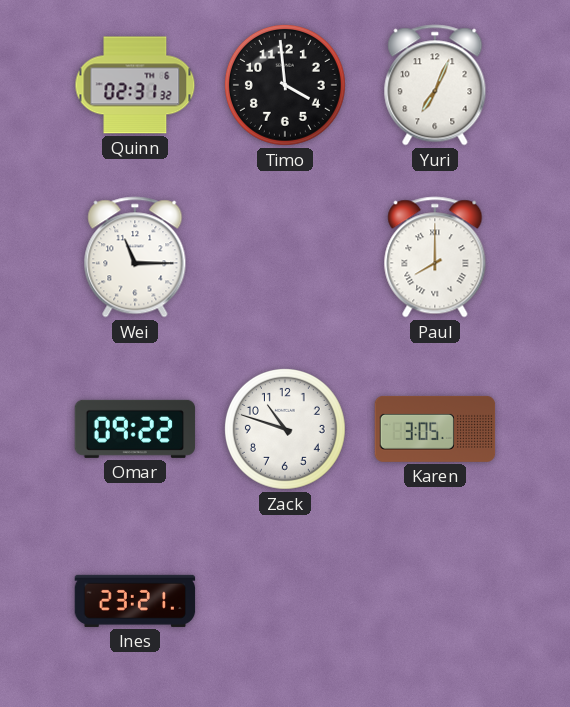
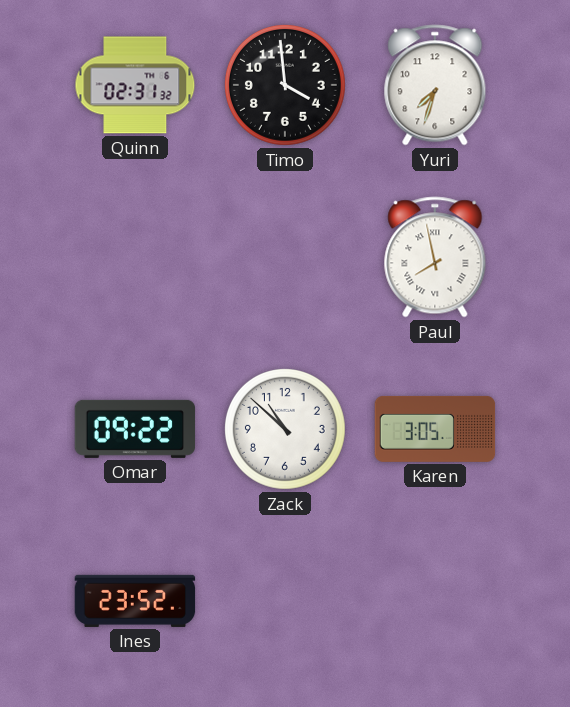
Yuri: 7:04 -> 7:33 (435, 85)
Wei: 11:15 -> none (135, 257)
Paul: 8:00 -> 7:58 (435, 257)
Zack: 10:48 -> 10:52 (285, 429)
Ines: 23:21 -> 23:52 (135, 601)
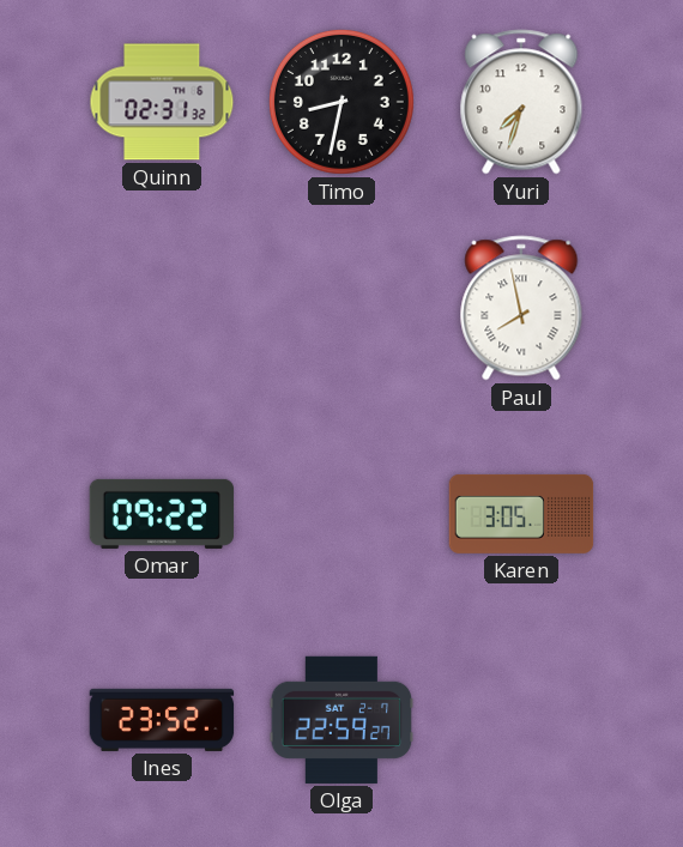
Timo: 3:59 -> 8:32 (341, 102)
Zack: 10:52 -> none (285, 429)
Olga: none -> 22:59 (341, 720)
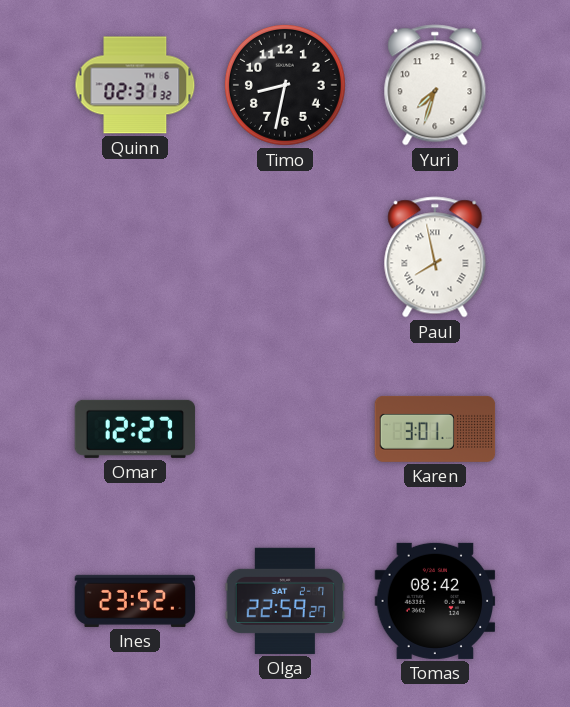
Omar: 09:22 -> 12:27 (135, 429)
Karen: 3:05 -> 3:01 (435, 429)
Tomas: none -> 08:42 (435, 601)
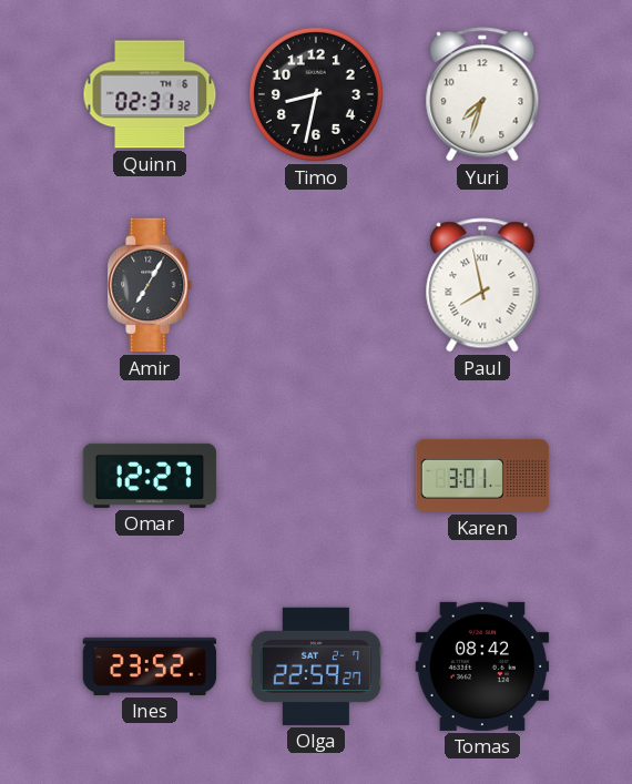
Amir: none -> 7:05 (150, 285)
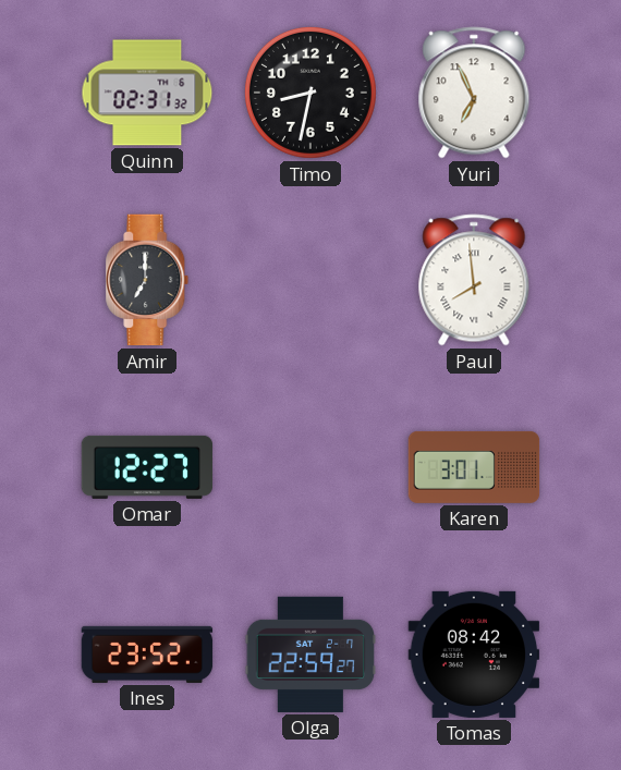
Yuri: 7:33 -> 6:56 (474, 93)
Amir: 7:05 -> 7:00 (147, 280)
Paul: 7:58 -> 7:59 (474, 280)
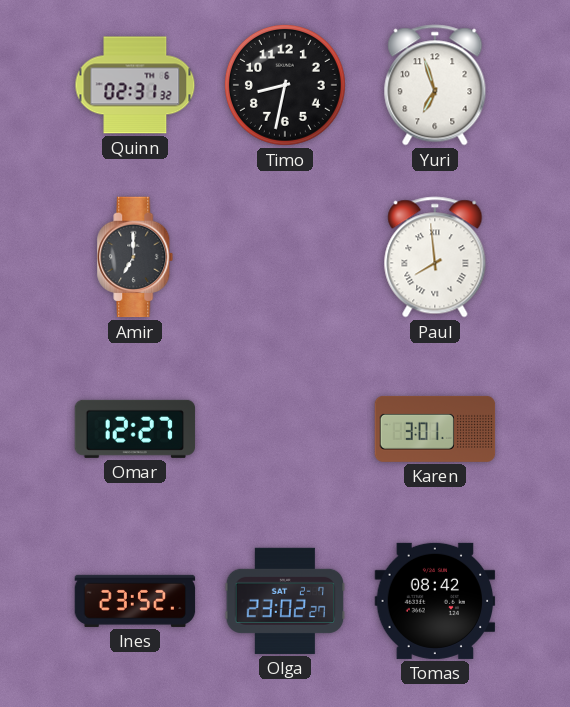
Yuri: 6:56 -> 6:57 (435, 85)
Olga: 22:59 -> 23:02 (285, 601)
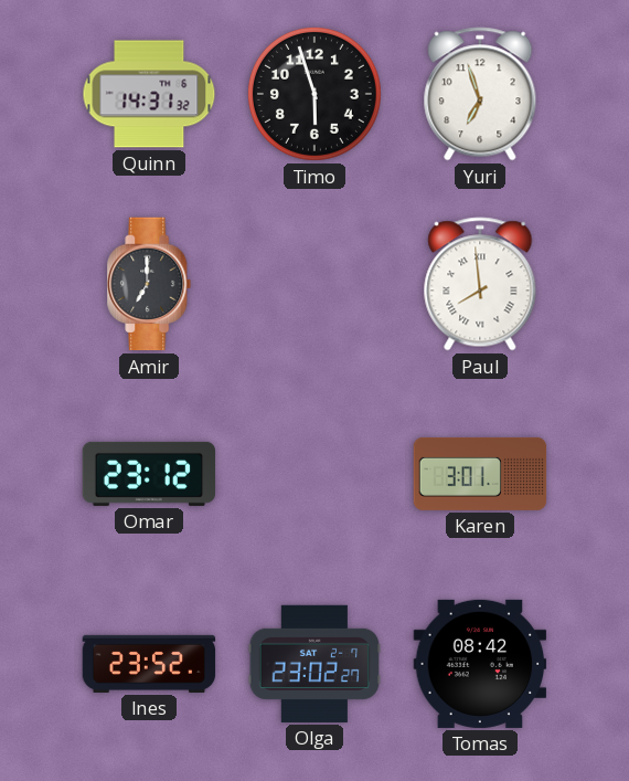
Quinn: 02:31 -> 14:31 (149, 94)
Timo: 8:32 -> 5:57 (314, 94)
Omar: 12:27 -> 23:12 (149, 474)
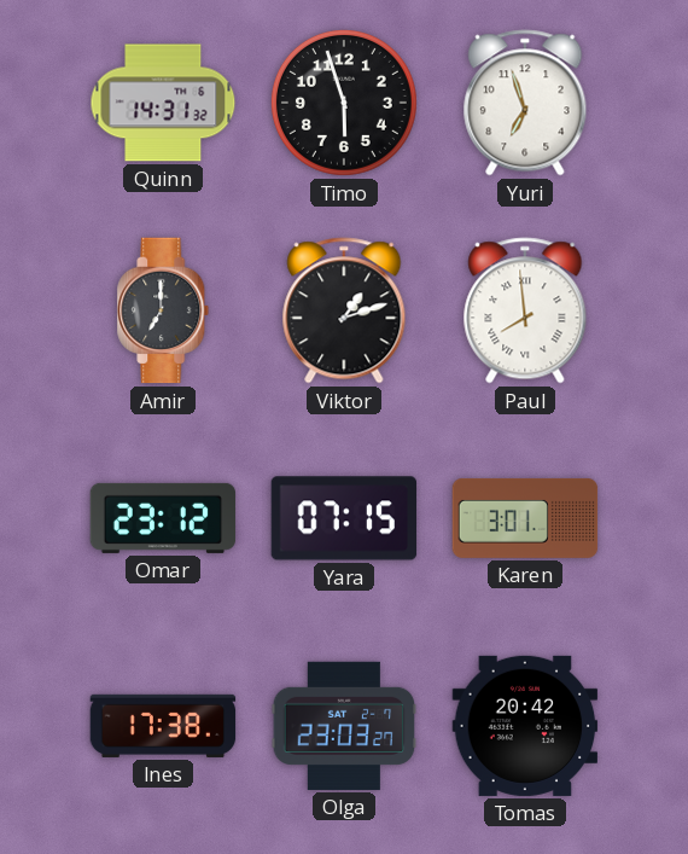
Viktor: none -> 1:12 (344, 310)
Yara: none -> 07:15 (344, 518)
Ines: 23:52 -> 17:38 (163, 726)
Olga: 23:02 -> 23:03 (344, 726)
Tomas: 08:42 -> 20:42 (525, 726)
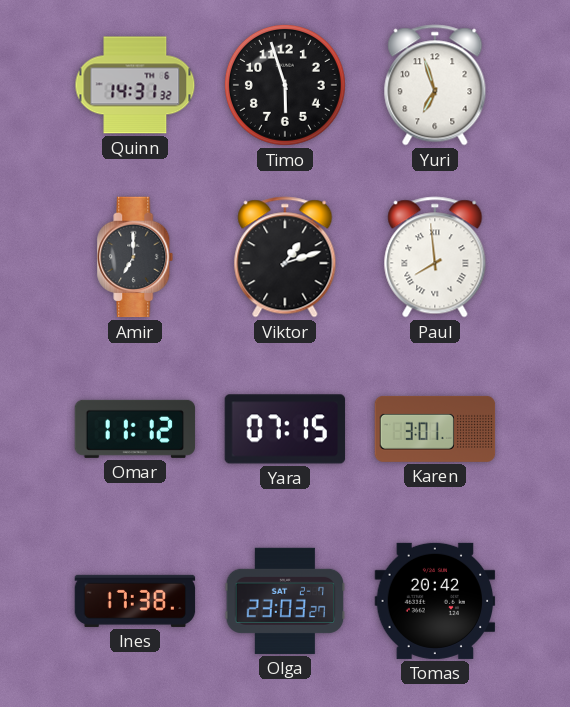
Omar: 23:12 -> 11:12 (135, 429)
